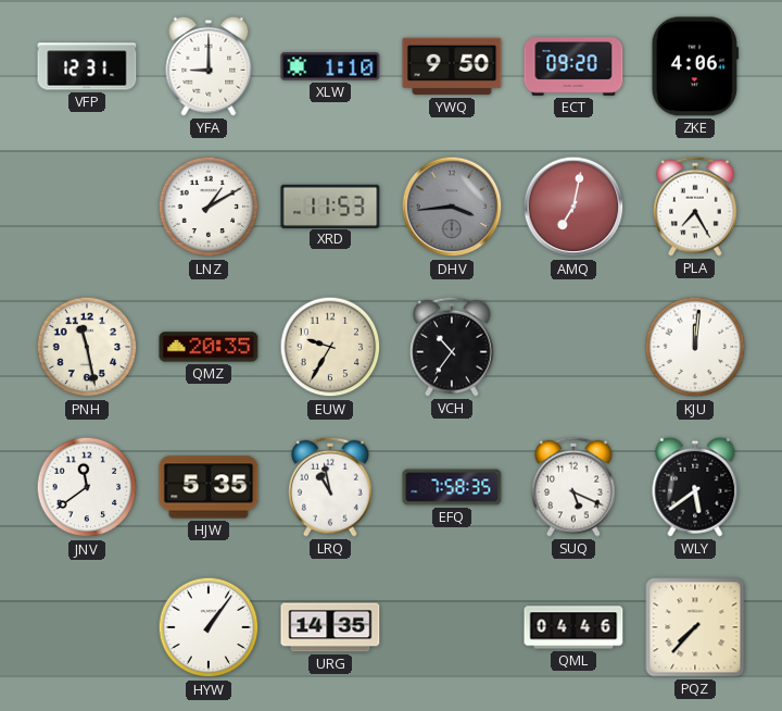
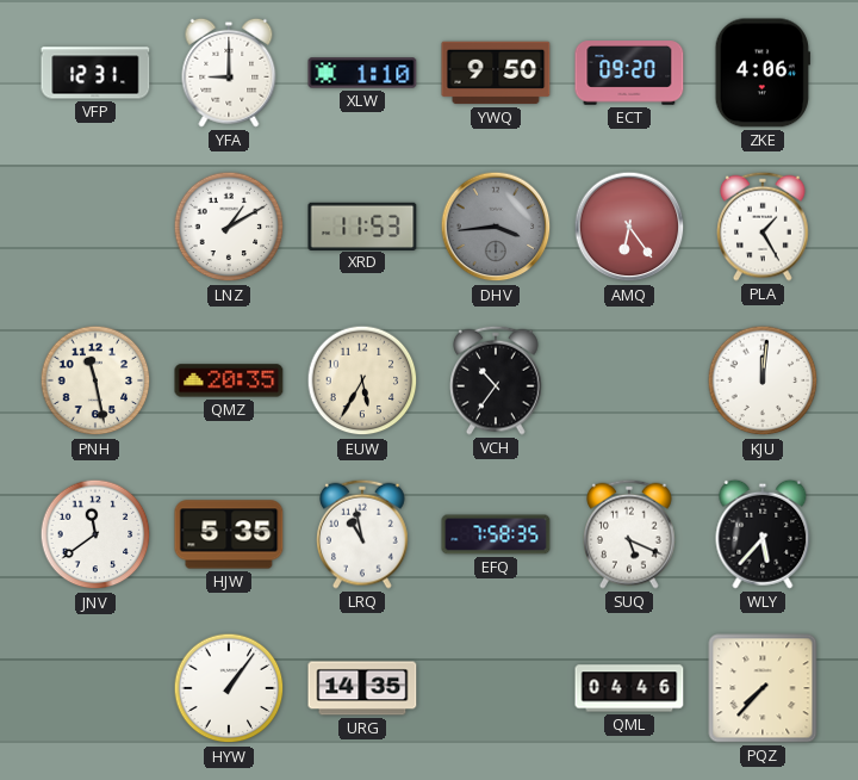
AMQ: 7:02 -> 6:24 (629, 227)
PLA: 7:25 -> 1:25 (763, 227)
EUW: 9:35 -> 5:35 (362, 380)
WLY: 5:39 -> 5:37 (763, 534)
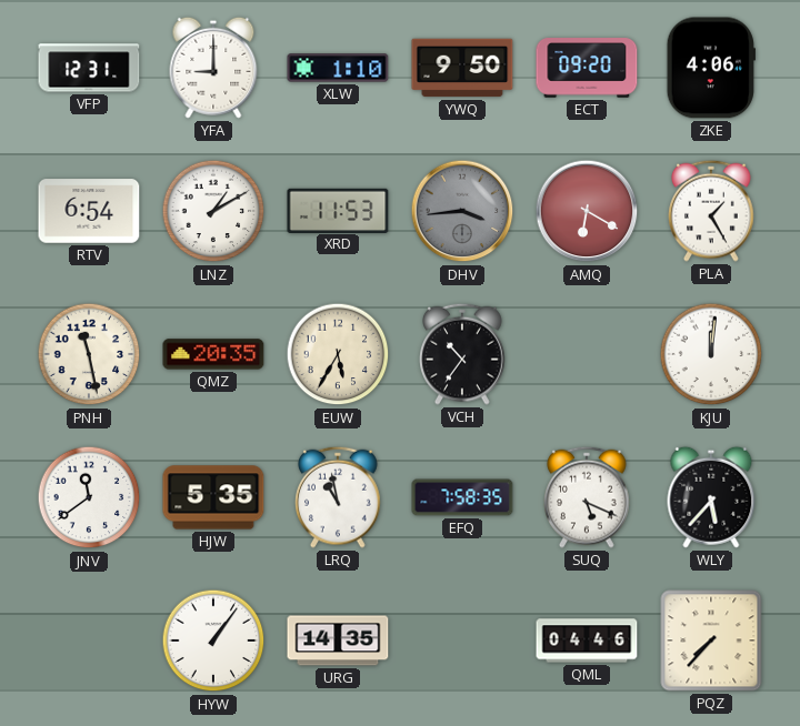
RTV: none -> 6:54 (89, 211)
AMQ: 6:24 -> 6:20 (587, 211)
